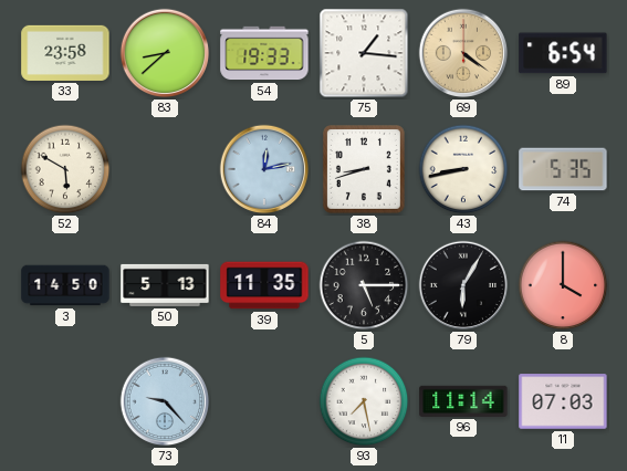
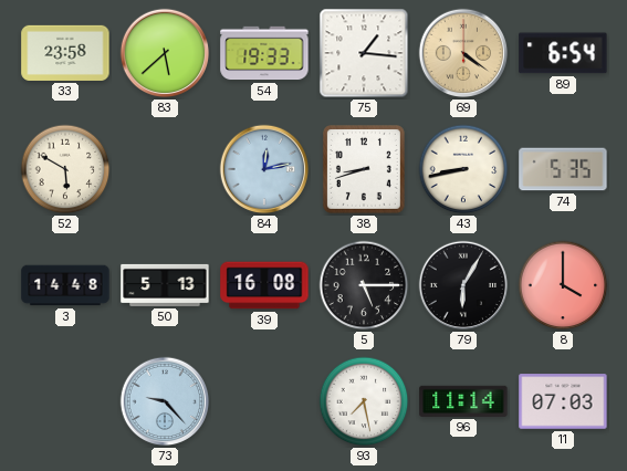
83: 8:38 -> 5:38 (165, 53)
3: 14:50 -> 14:48 (65, 285)
39: 11:35 -> 16:08 (264, 285)
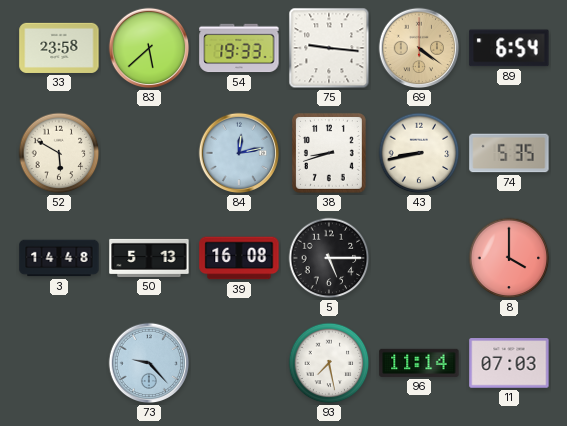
75: 1:16 -> 9:16 (329, 48)
79: 6:05 -> none (463, 285)
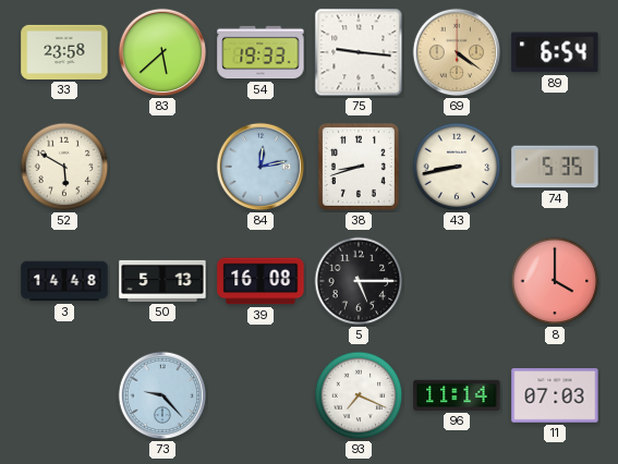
93: 7:28 -> 7:19 (359, 395)
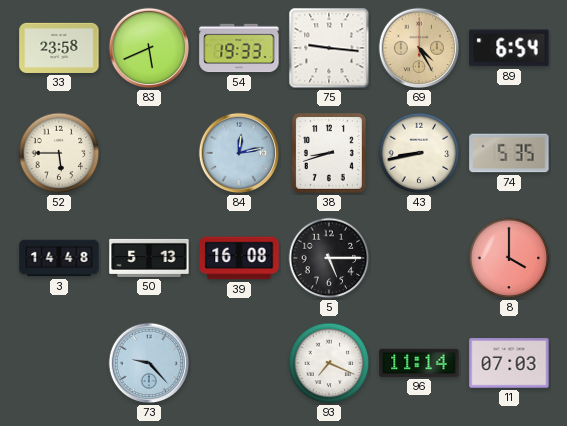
83: 5:38 -> 5:41 (149, 48)
69: 4:21 -> 4:25 (419, 48)
52: 5:50 -> 5:45 (59, 153)
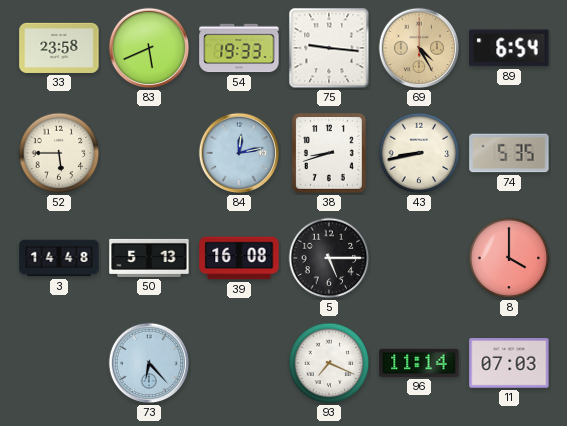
73: 9:23 -> 6:23 (149, 363)
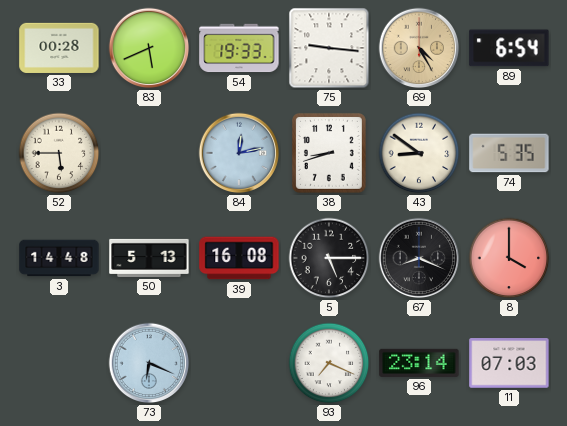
33: 23:58 -> 00:28 (59, 48)
43: 8:43 -> 8:51 (419, 153)
67: none -> 8:19 (419, 258)
73: 6:23 -> 6:19 (149, 363)
96: 11:14 -> 23:14 (419, 363)
